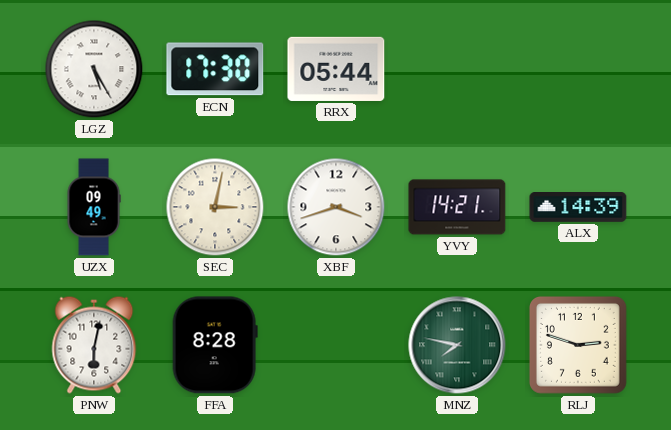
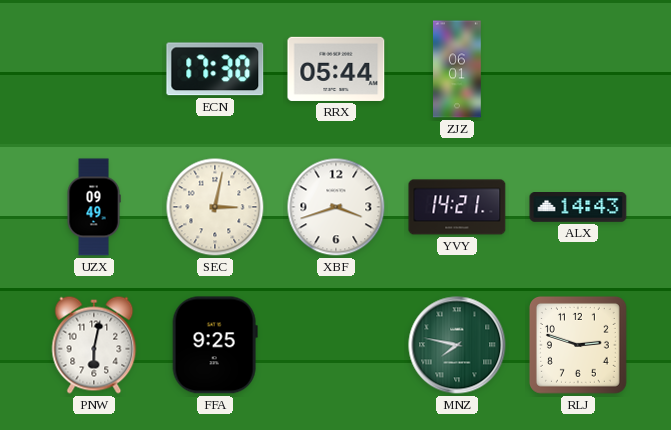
LGZ: 5:25 -> none (94, 69)
ZJZ: none -> 06:01 (458, 69)
ALX: 14:39 -> 14:43 (578, 208)
FFA: 8:28 -> 9:25 (215, 345)
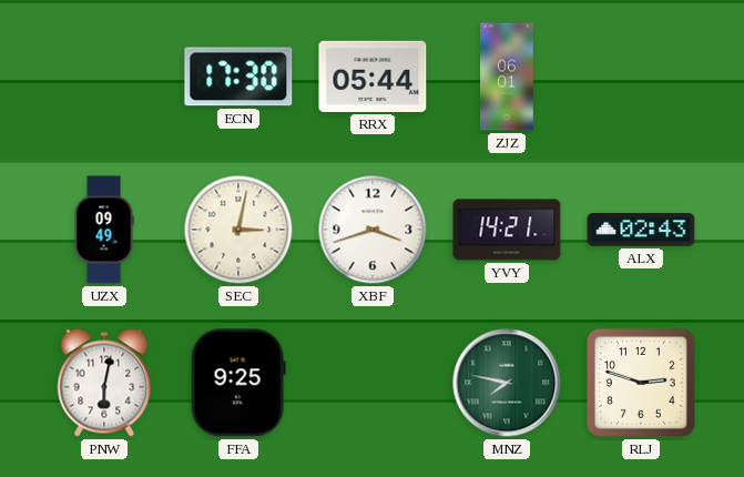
ALX: 14:43 -> 02:43 (641, 231)
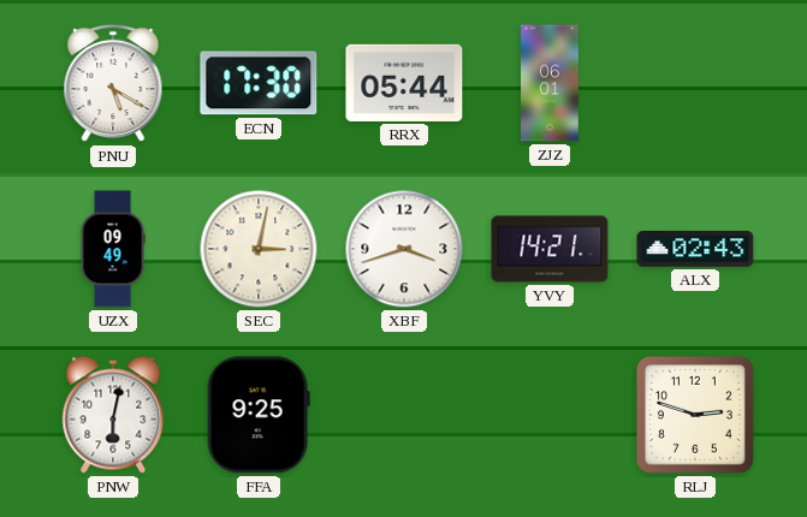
PNU: none -> 5:20 (113, 83)
MNZ: 7:47 -> none (507, 383)
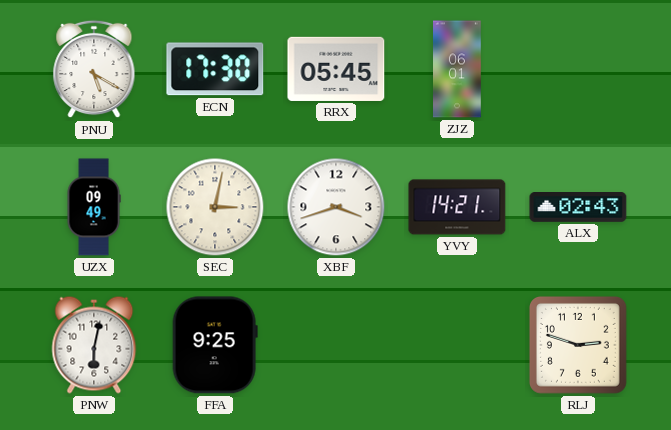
RRX: 05:44 -> 05:45 (336, 69)
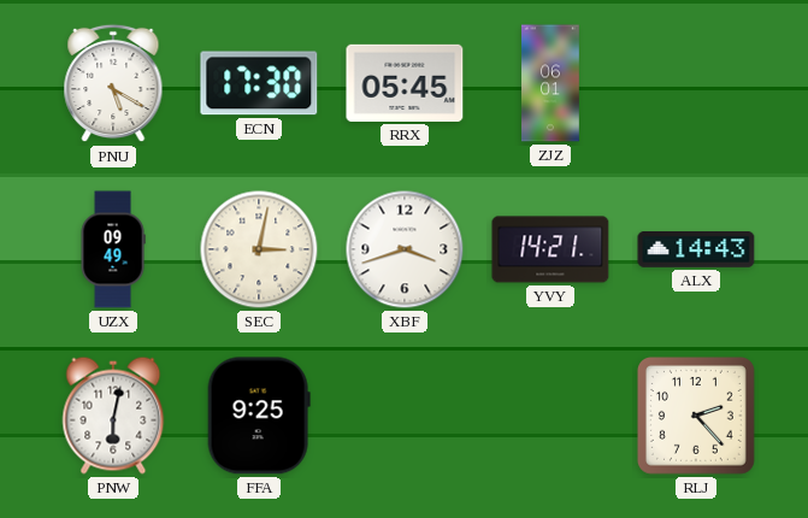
ALX: 02:43 -> 14:43 (696, 251)
RLJ: 2:48 -> 2:23 (696, 416)
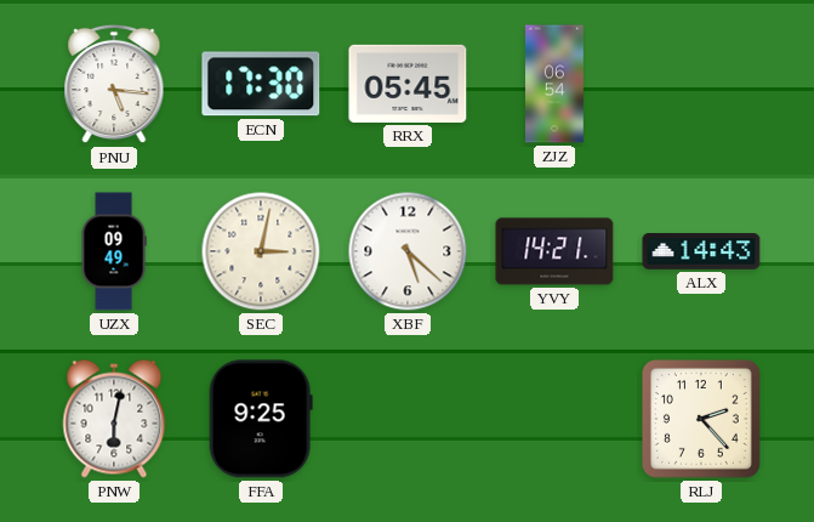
PNU: 5:20 -> 5:16 (114, 84)
ZJZ: 06:01 -> 06:54 (556, 84)
XBF: 3:42 -> 5:22 (408, 251)
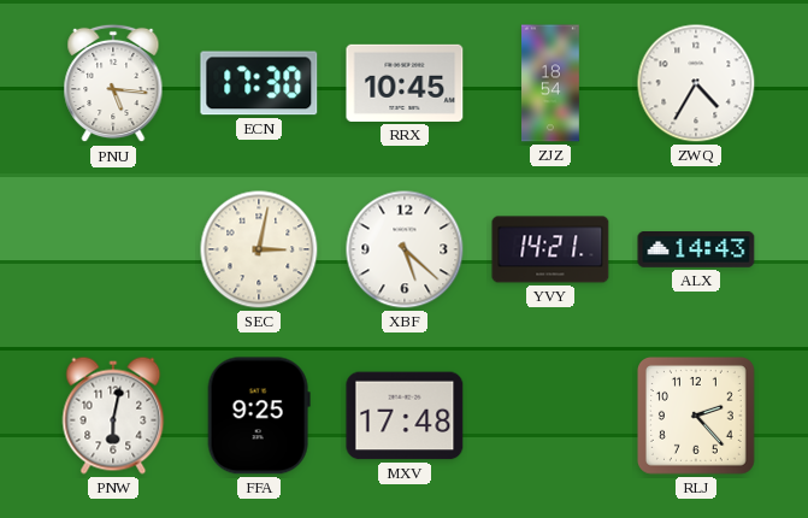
RRX: 05:45 -> 10:45 (405, 83)
ZJZ: 06:54 -> 18:54 (552, 83)
ZWQ: none -> 4:35 (696, 83)
UZX: 09:49 -> none (114, 251)
MXV: none -> 17:48 (405, 416)
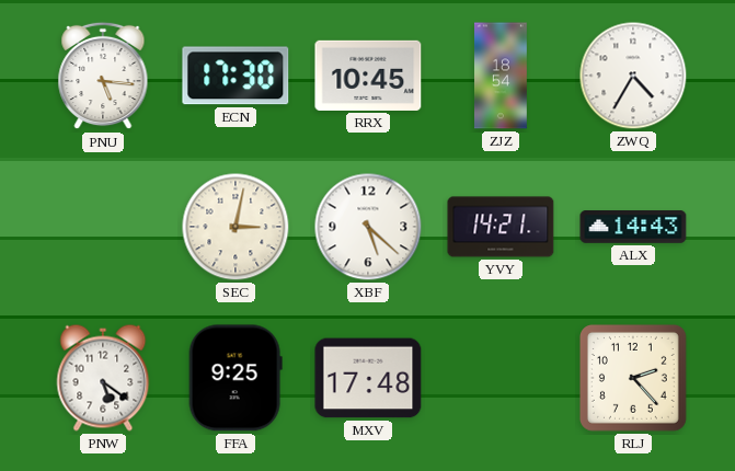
PNW: 6:02 -> 5:21 (103, 378)
